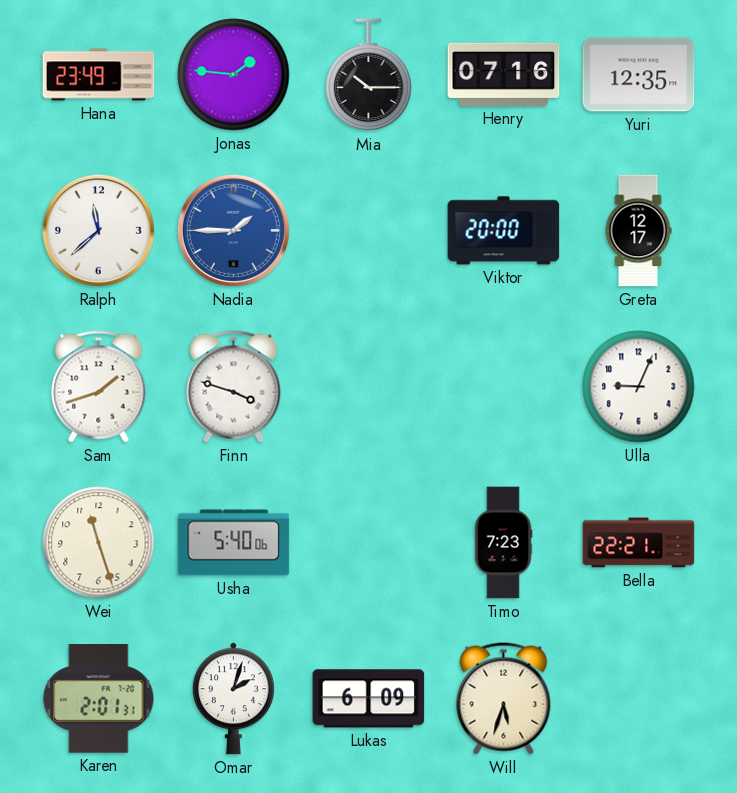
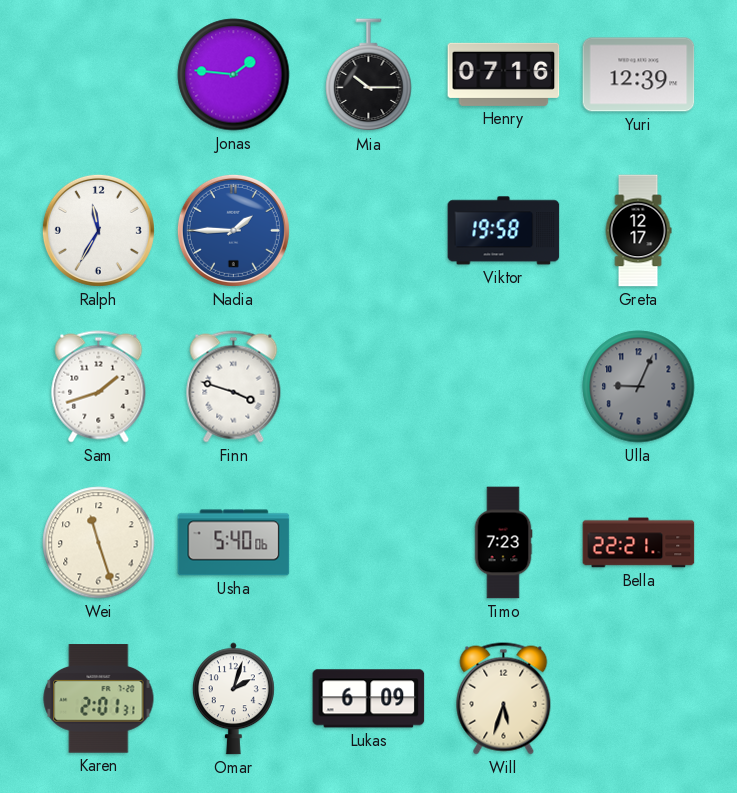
Hana: 23:49 -> none (99, 75)
Yuri: 12:35 -> 12:39 (639, 75)
Ralph: 11:38 -> 11:35 (98, 230)
Viktor: 20:00 -> 19:58 (504, 231)
Ulla dial: white -> grey (639, 387)
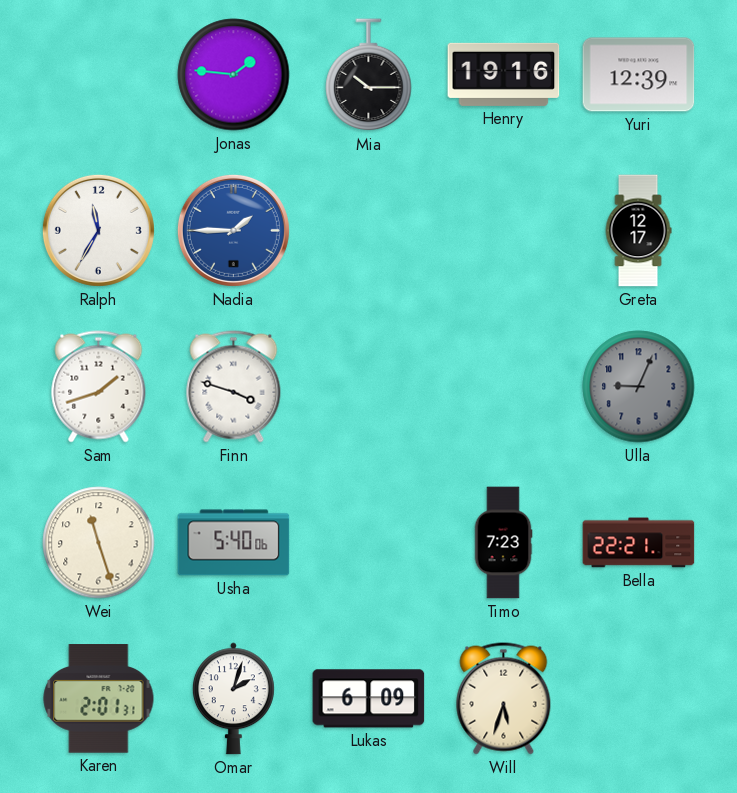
Henry: 07:16 -> 19:16 (504, 74)
Viktor: 19:58 -> none (504, 231)
